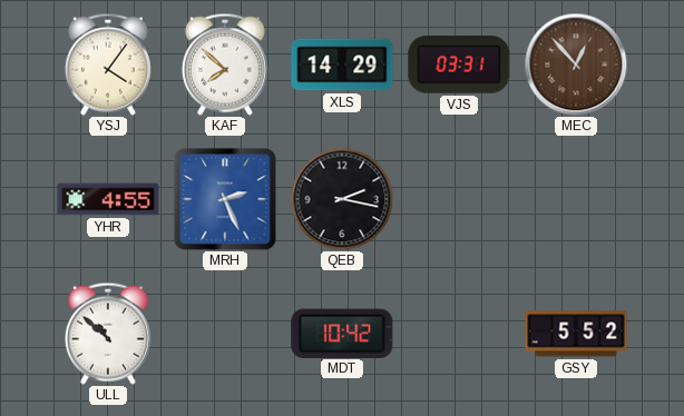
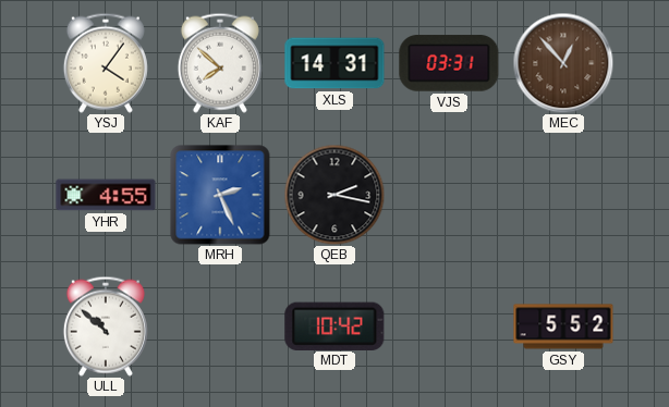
XLS: 14:29 -> 14:31 (334, 63)
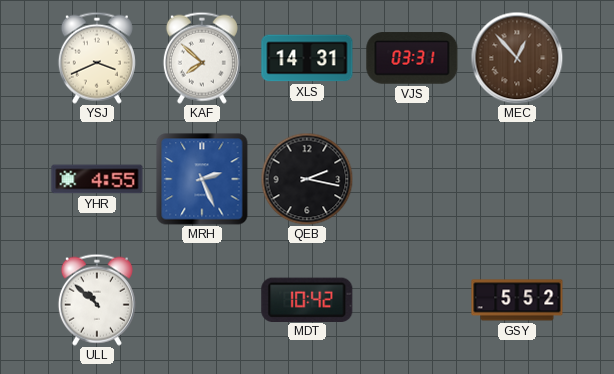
YSJ: 4:06 -> 3:41 (97, 58)
